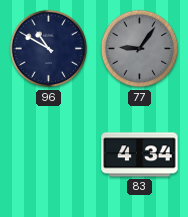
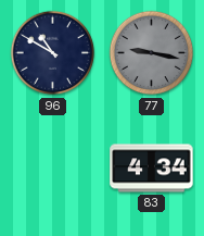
77: 9:06 -> 9:17 (152, 53)
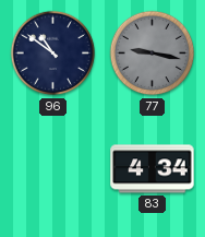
96: 10:50 -> 10:51 (53, 54)
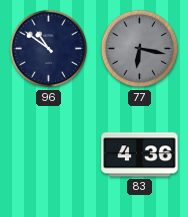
77: 9:17 -> 6:17 (140, 49)
83: 4:34 -> 4:36 (140, 155)
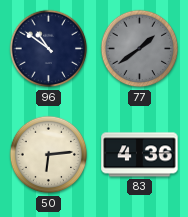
77: 6:17 -> 1:39 (140, 49)
50: none -> 6:14 (49, 155)
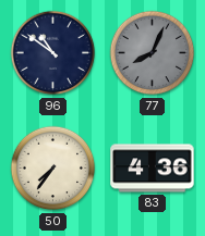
77: 1:39 -> 8:04 (153, 53)
50: 6:14 -> 7:36 (53, 169)
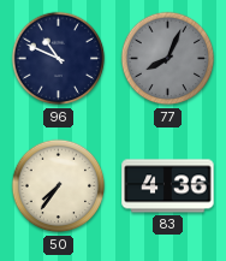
96: 10:51 -> 10:49 (59, 59)
